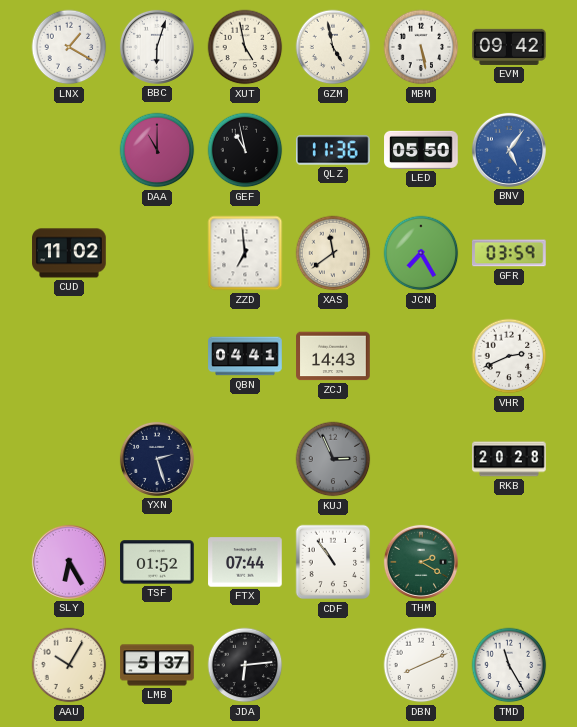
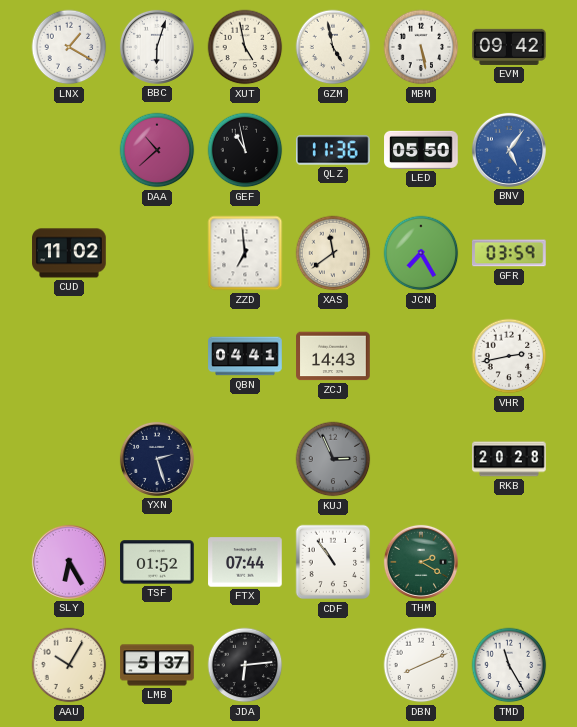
DAA: 11:00 -> 10:38 (157, 150)
VHR: 2:41 -> 2:43 (509, 356)
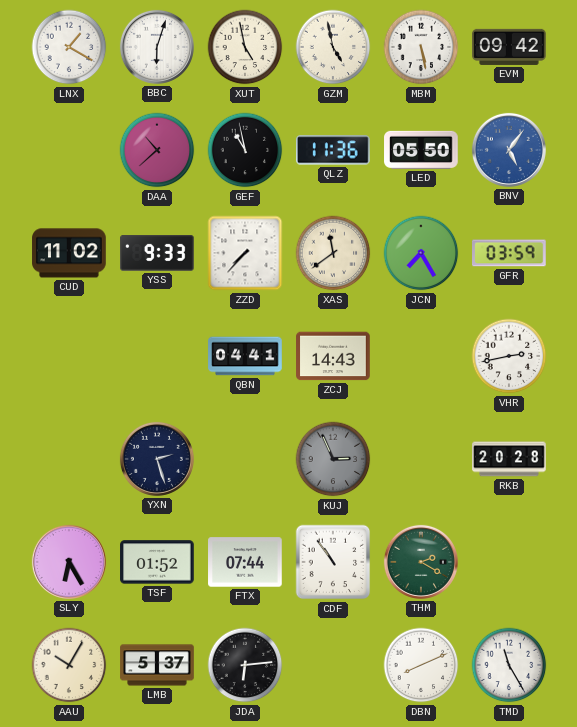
YSS: none -> 9:33 (157, 254)
ZZD: 6:59 -> 7:37 (245, 253)
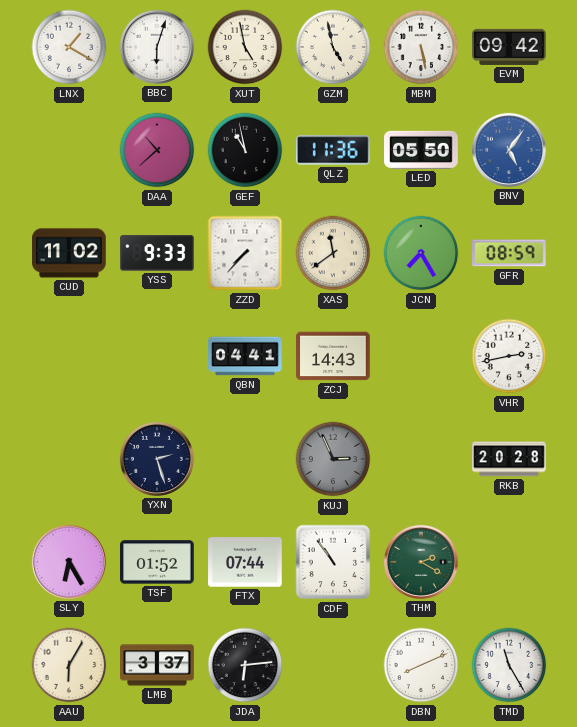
GFR: 03:59 -> 08:59 (510, 253)
AAU: 10:05 -> 6:05 (69, 665)
LMB: 5:37 -> 3:37 (157, 665)
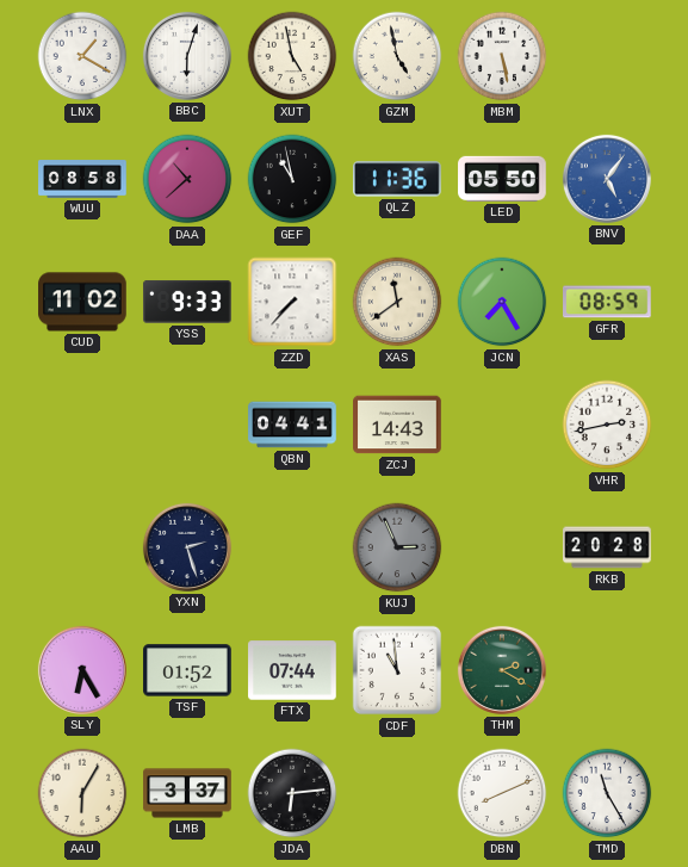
EVM: 09:42 -> none (509, 47)
WUU: none -> 08:58 (82, 179)
CDF: 10:54 -> 10:59 (397, 670)
